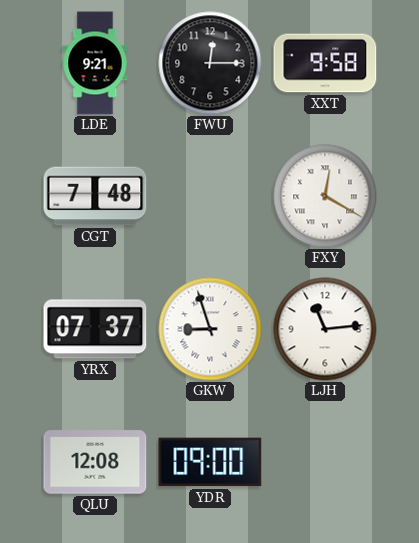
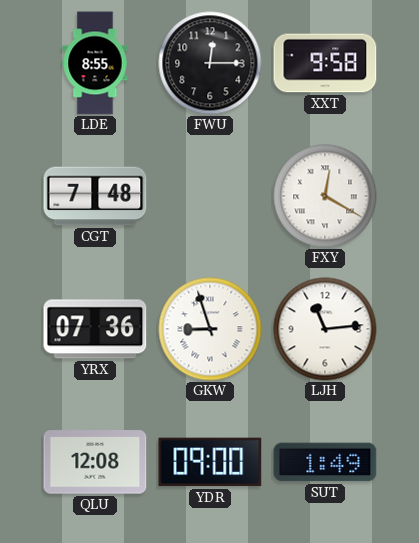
LDE: 9:21 -> 8:55 (95, 63)
YRX: 07:37 -> 07:36 (95, 329)
SUT: none -> 1:49 (325, 462)
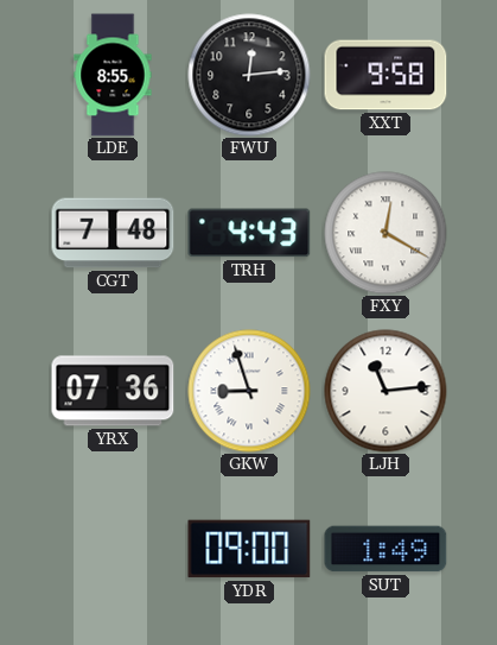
FWU: 12:15 -> 12:14 (249, 75)
TRH: none -> 4:43 (249, 233)
QLU: 12:08 -> none (95, 462)
